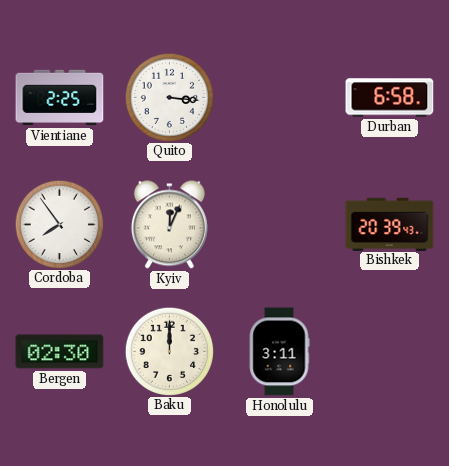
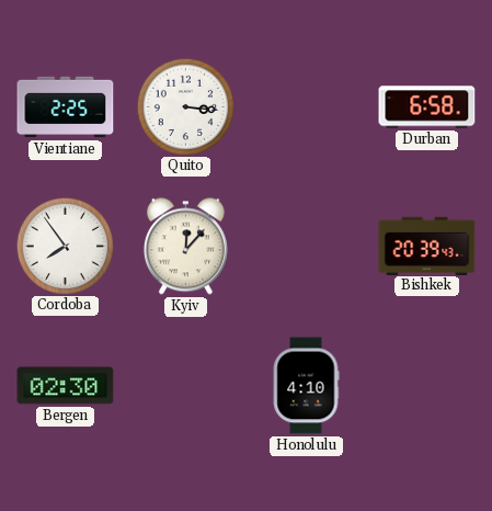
Kyiv: 12:04 -> 12:07 (185, 247)
Baku: 12:00 -> none (169, 351)
Honolulu: 3:11 -> 4:10 (306, 386)
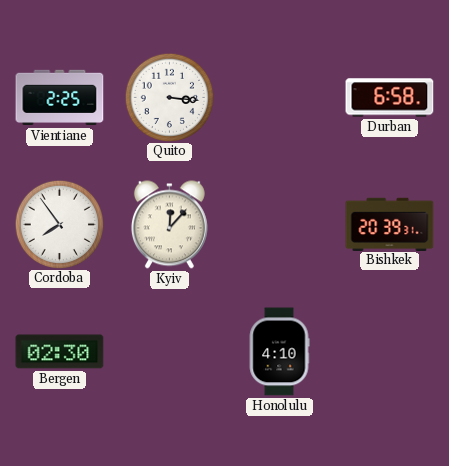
Bishkek: 20:39:43 -> 20:39:31 (390, 224)
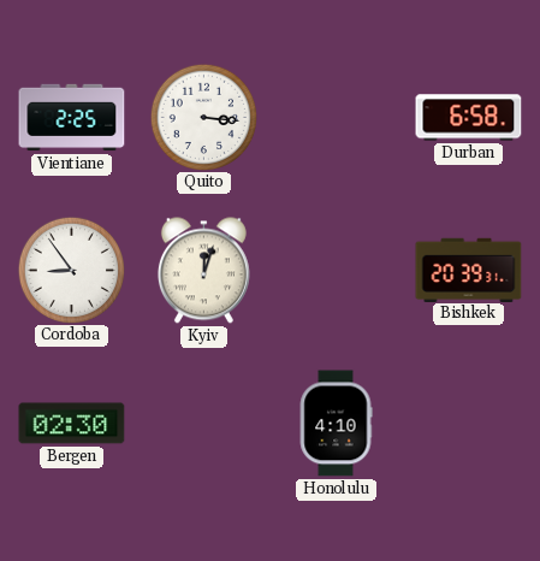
Cordoba: 7:54 -> 8:54 (71, 270)
Kyiv: 12:07 -> 12:03 (203, 271)
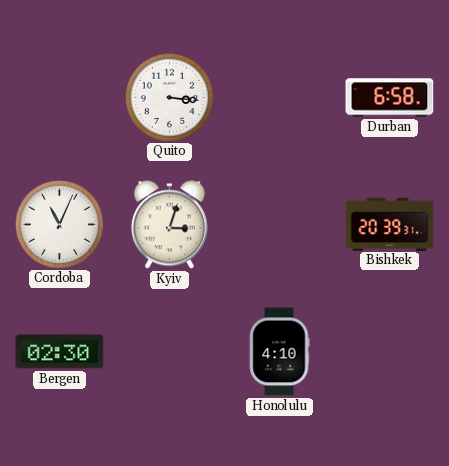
Vientiane: 2:25 -> none (72, 118)
Cordoba: 8:54 -> 11:04 (59, 224)
Kyiv: 12:03 -> 3:03 (169, 225)
